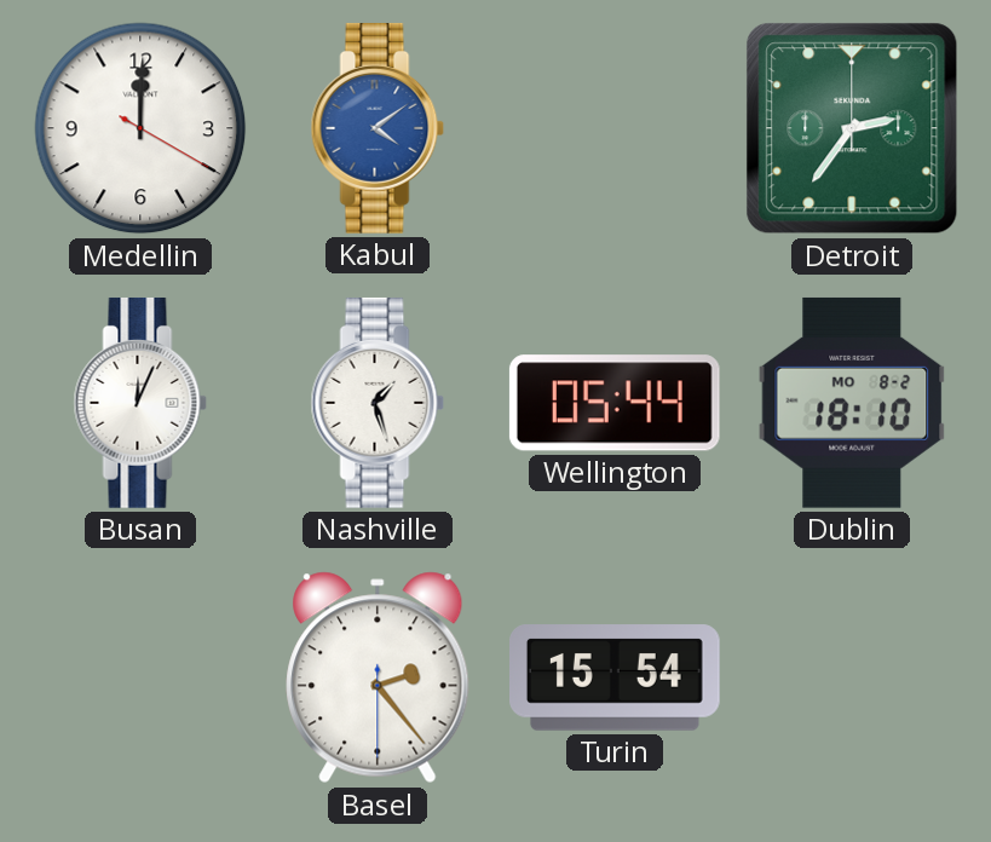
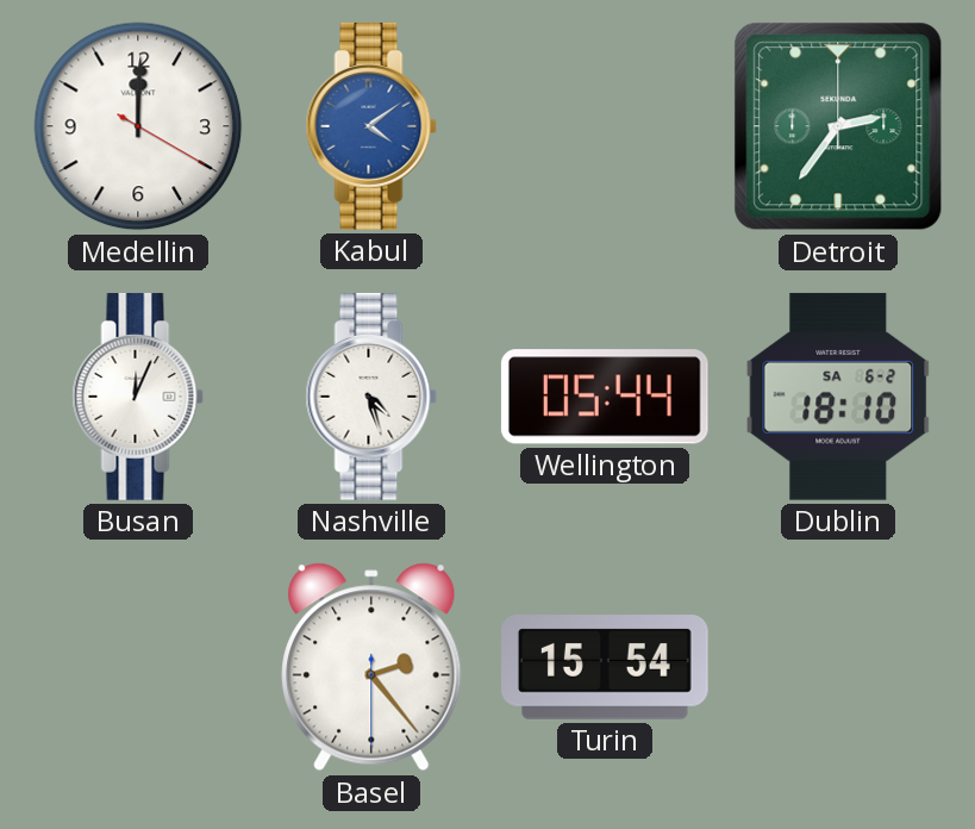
Nashville: 1:27 -> 4:27 (371, 397)
Dublin date: MO 8-2 -> SA 6-2 (838, 397)
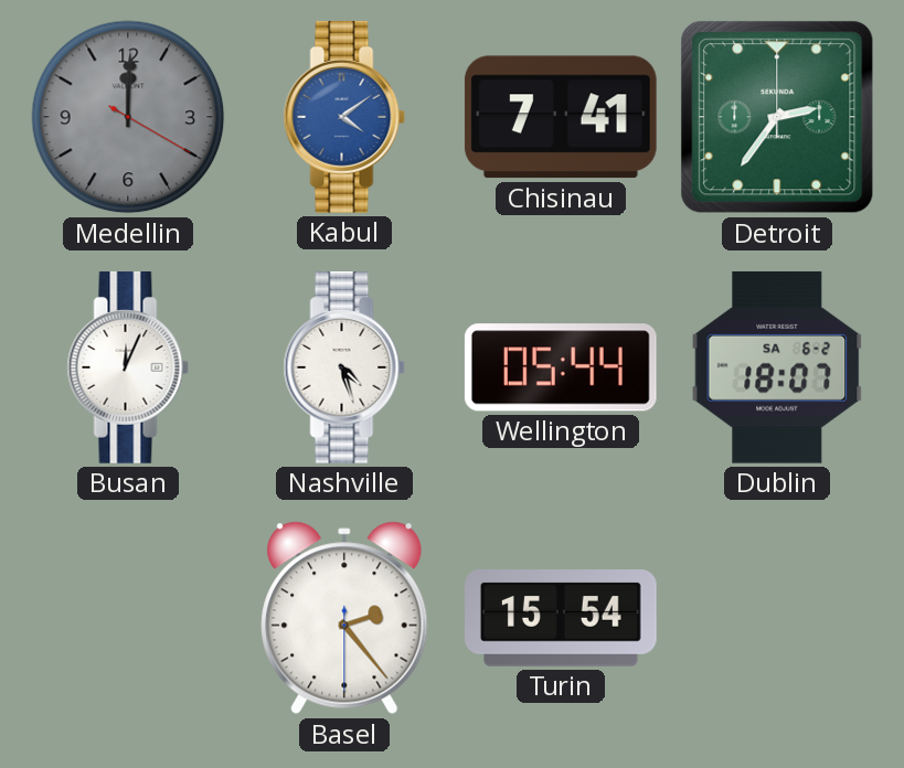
Medellin dial: white -> grey (128, 117)
Chisinau: none -> 7:41 (561, 117)
Dublin: 18:10 -> 18:07 (777, 367)
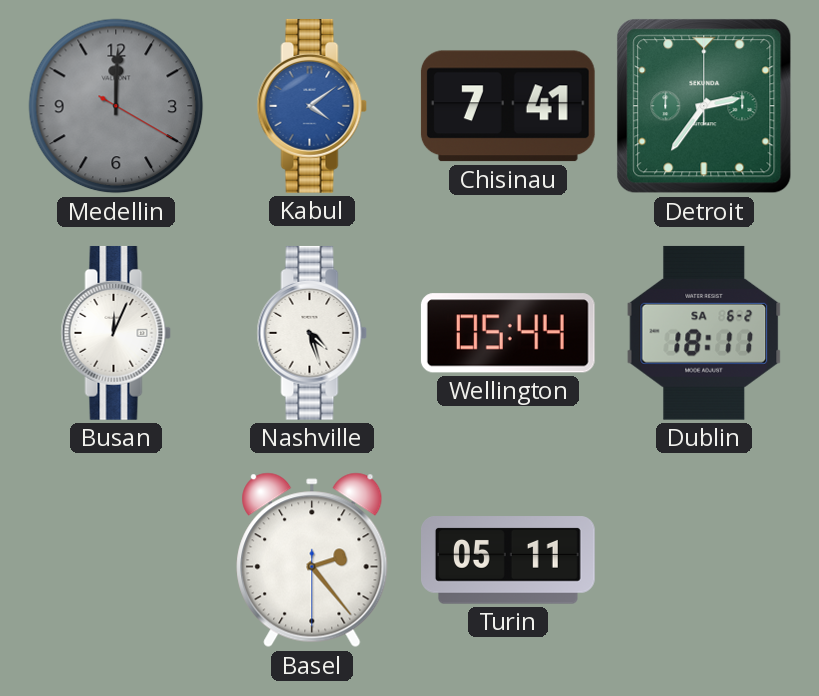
Dublin: 18:07 -> 18:11 (704, 333)
Turin: 15:54 -> 05:11 (509, 560)
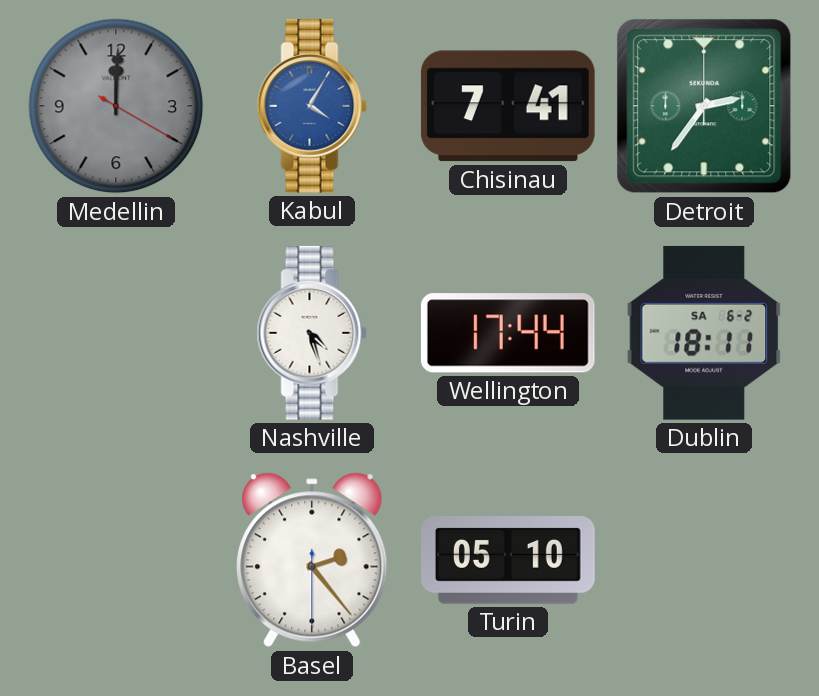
Kabul: 4:09 -> 4:05 (312, 106)
Busan: 12:04 -> none (116, 333)
Wellington: 05:44 -> 17:44 (508, 333)
Turin: 05:11 -> 05:10 (509, 560)
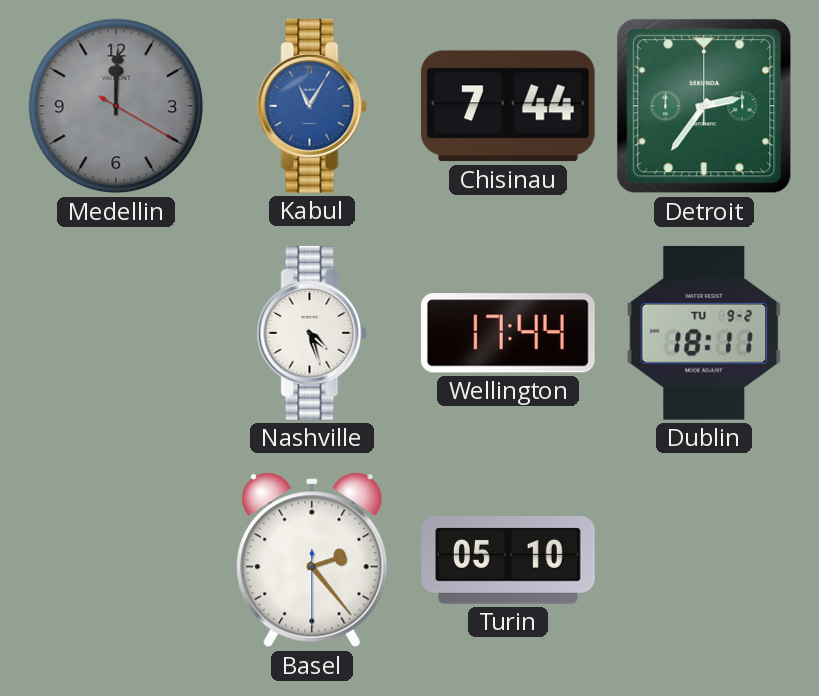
Kabul: 4:05 -> 11:05 (312, 106)
Chisinau: 7:41 -> 7:44 (508, 106)
Dublin date: SA 6-2 -> TU 9-2 (704, 333)
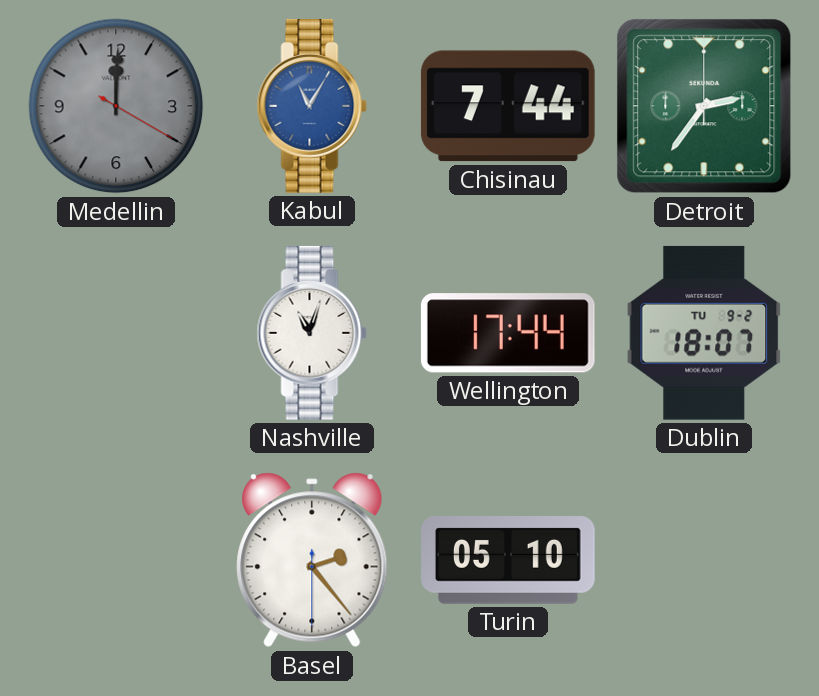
Nashville: 4:27 -> 11:03 (312, 333)
Dublin: 18:11 -> 18:07 (704, 333)
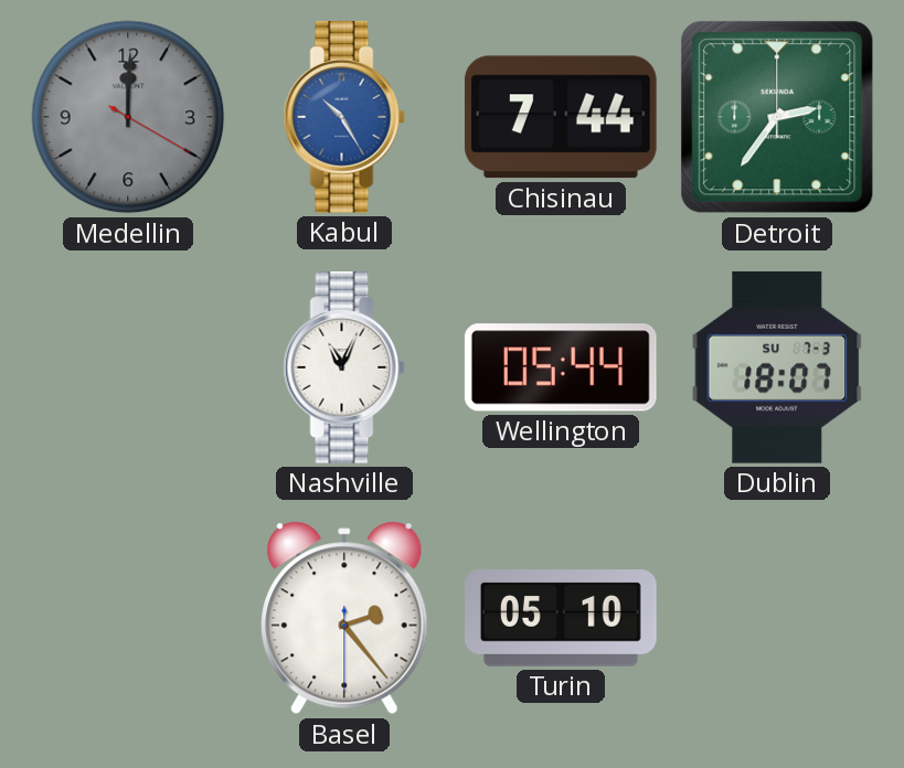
Kabul: 11:05 -> 10:25 (344, 117)
Nashville: 11:03 -> 11:04 (344, 367)
Wellington: 17:44 -> 05:44 (561, 367)
Dublin date: TU 9-2 -> SU 7-3 (777, 367)
